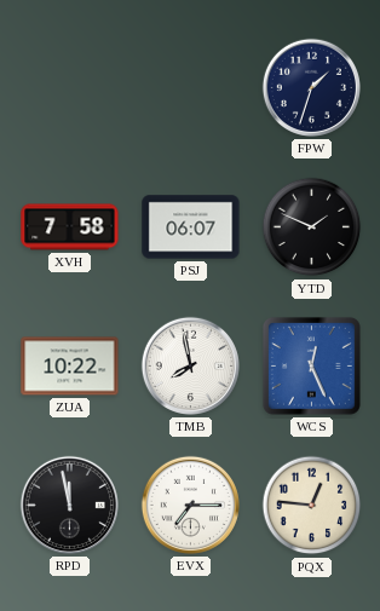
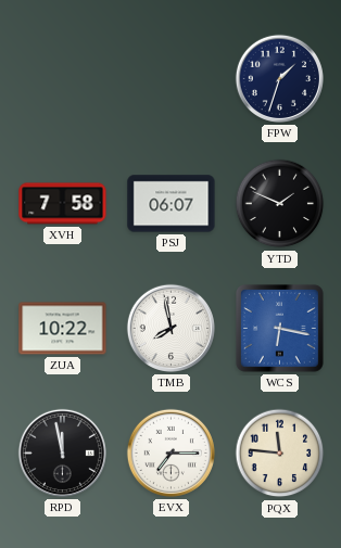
WCS: 12:26 -> 6:17 (279, 328)
PQX: 12:46 -> 11:46 (280, 454)
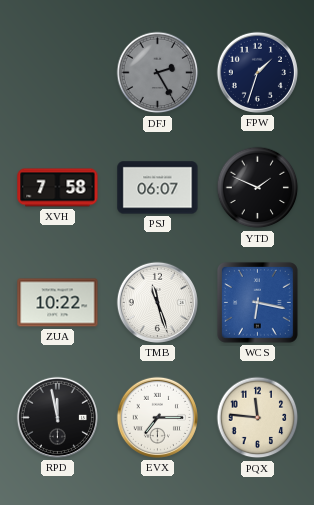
DFJ: none -> 2:25 (158, 73)
TMB: 7:58 -> 11:27 (157, 302)
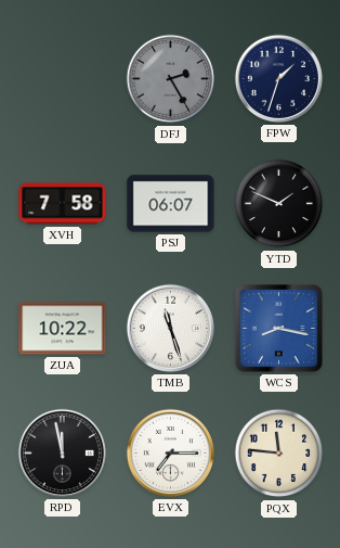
WCS: 6:17 -> 8:17 (278, 328)
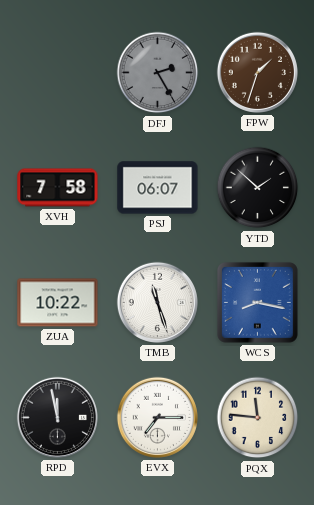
FPW dial: navy -> brown (257, 72)
YTD: 1:49 -> 1:52 (258, 188)
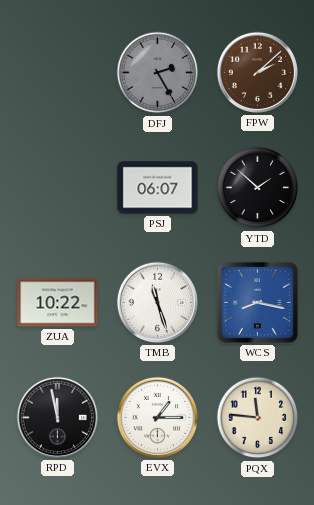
FPW: 1:33 -> 2:08 (257, 72)
XVH: 7:58 -> none (58, 188)
EVX: 7:15 -> 1:15 (157, 417)
